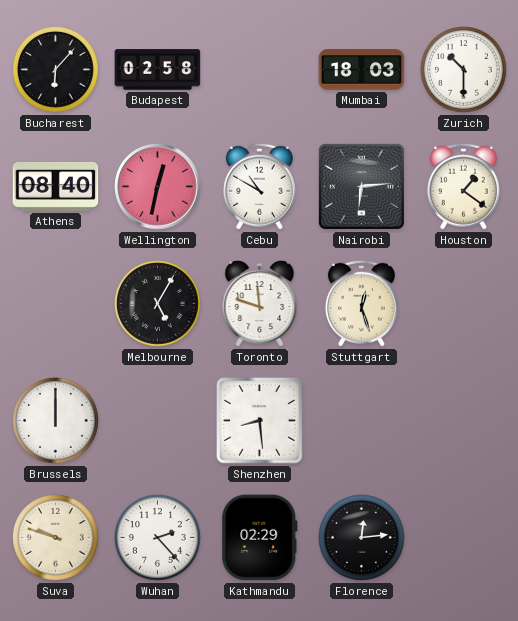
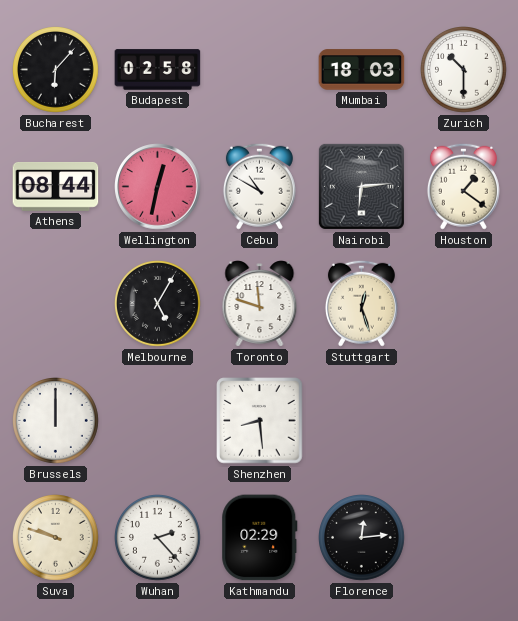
Athens: 08:40 -> 08:44 (56, 187)
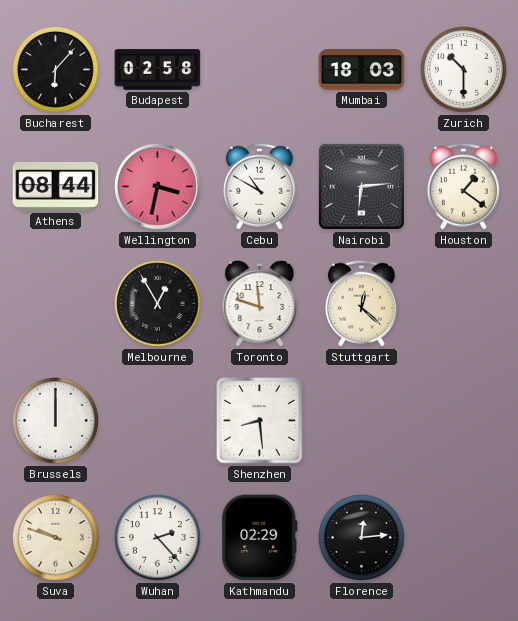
Wellington: 12:32 -> 3:32 (158, 187)
Melbourne: 5:05 -> 12:55 (158, 304)
Stuttgart: 12:27 -> 12:22 (361, 303)
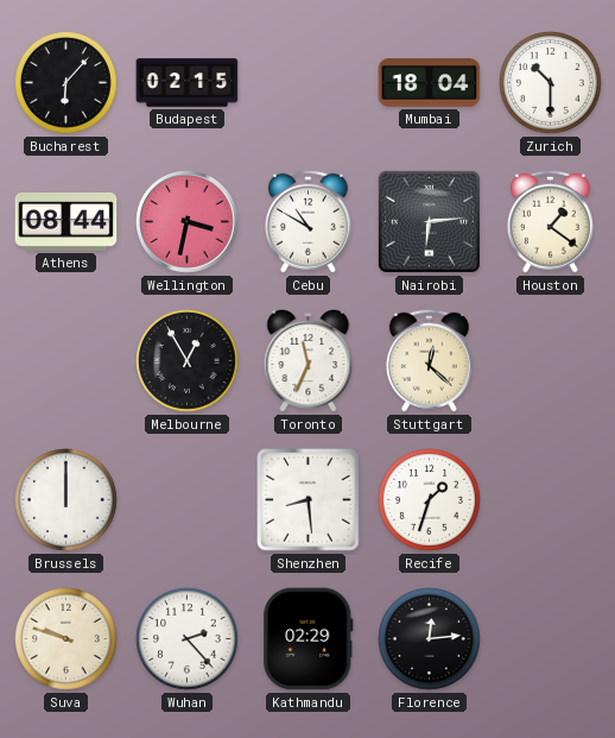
Budapest: 02:58 -> 02:15 (188, 83)
Mumbai: 18:03 -> 18:04 (430, 83)
Toronto: 11:48 -> 11:34 (309, 361)
Recife: none -> 1:33 (430, 500)
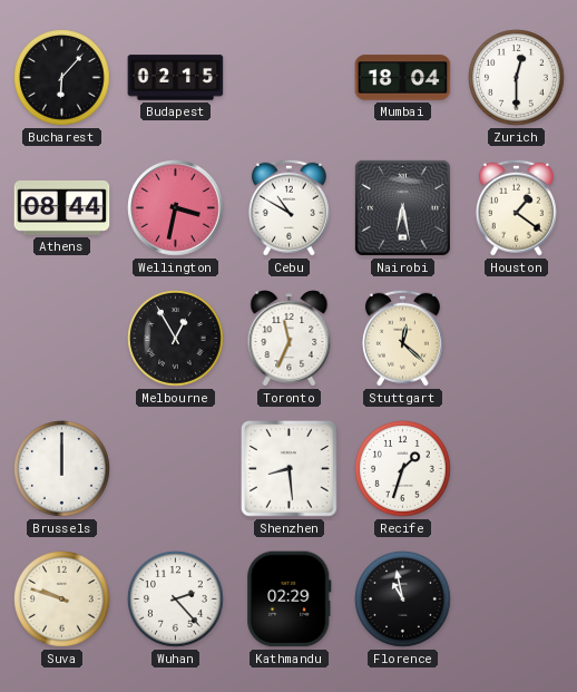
Zurich: 10:30 -> 12:30 (517, 78)
Nairobi: 6:14 -> 6:28 (402, 207)
Florence: 12:14 -> 10:58 (403, 600)
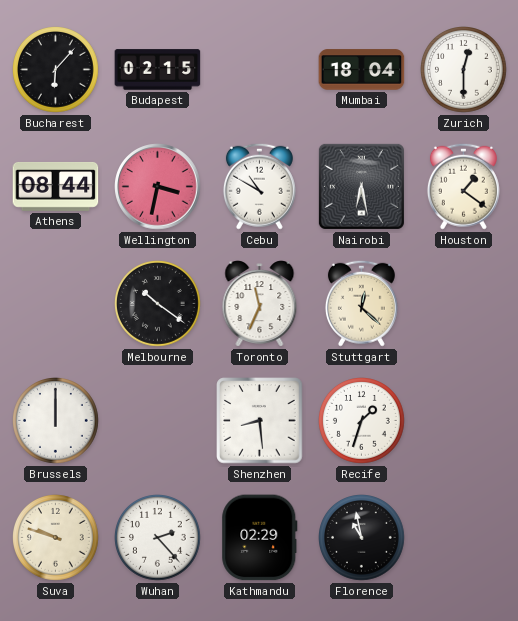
Melbourne: 12:55 -> 10:21 (158, 304)
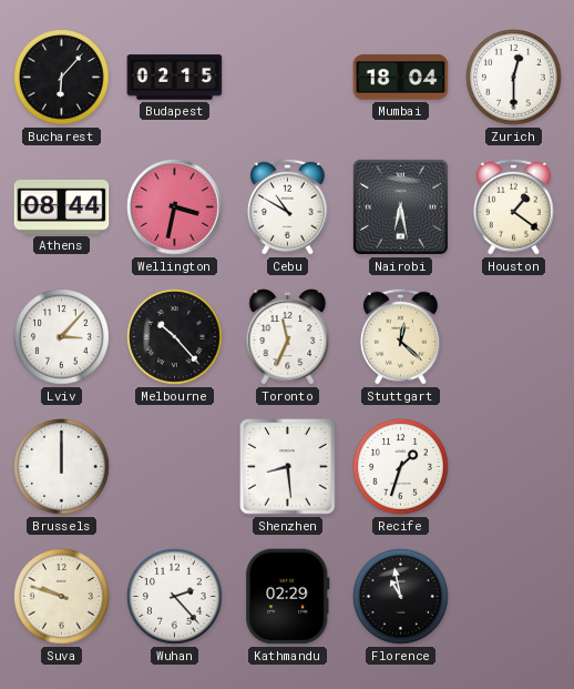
Lviv: none -> 3:07 (62, 337)
Melbourne: 10:21 -> 10:23 (175, 337)
